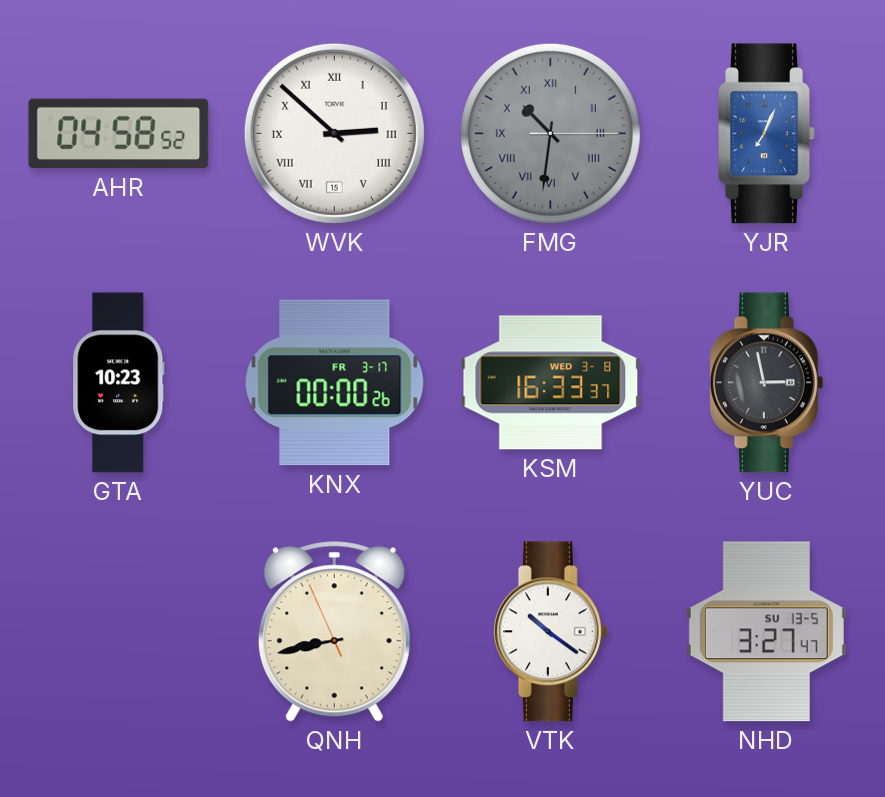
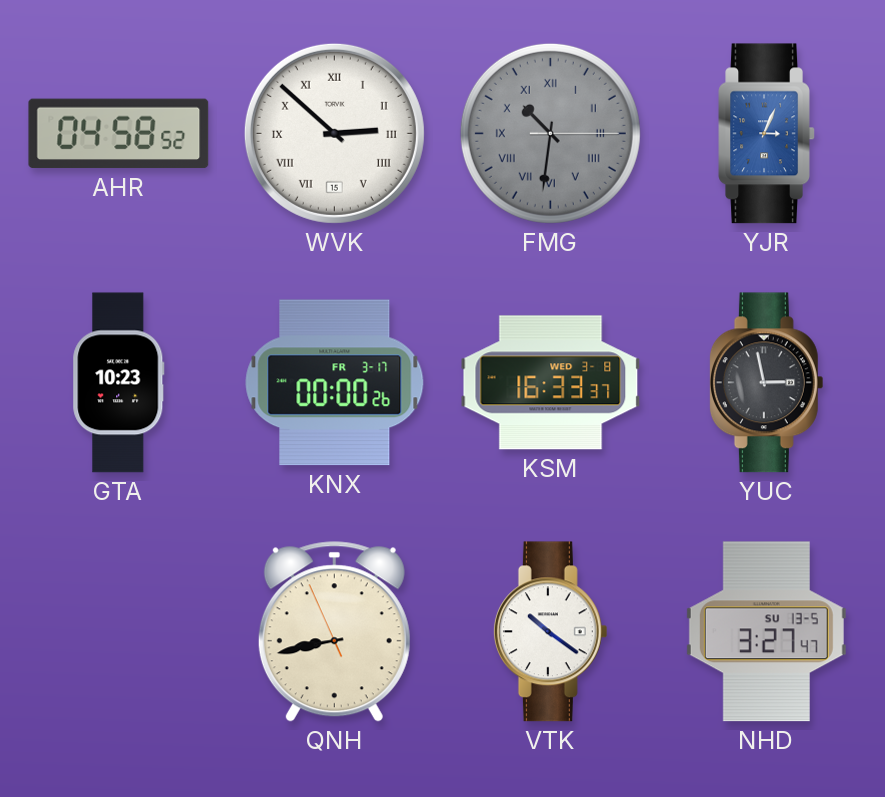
YJR: 7:04 -> 3:04 (767, 134)
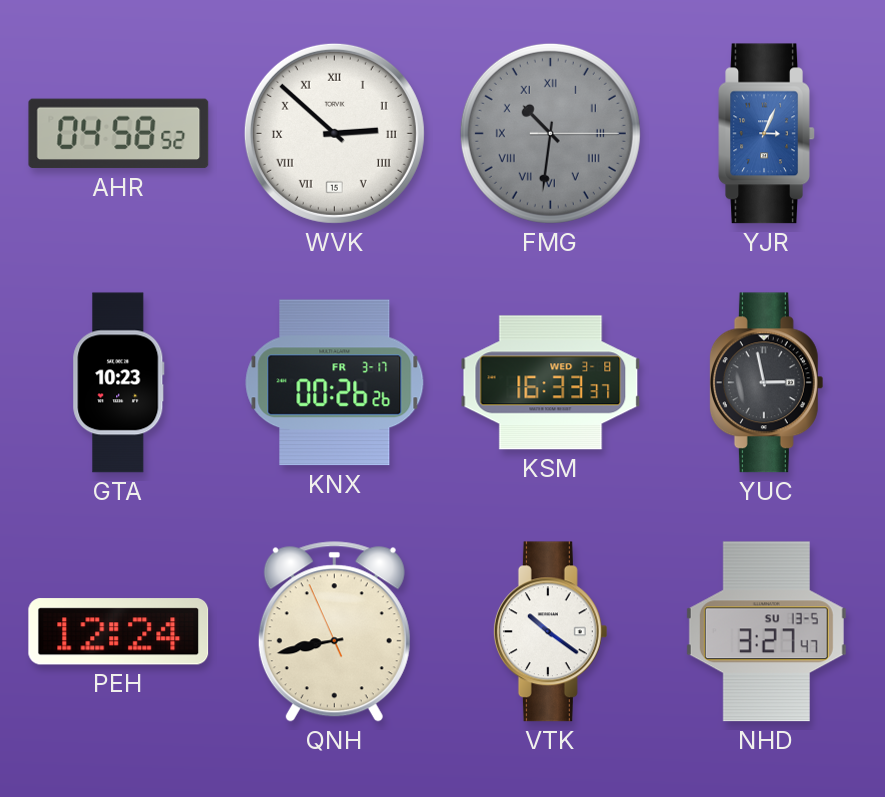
KNX: 00:00 -> 00:26 (335, 383)
PEH: none -> 12:24 (119, 632)
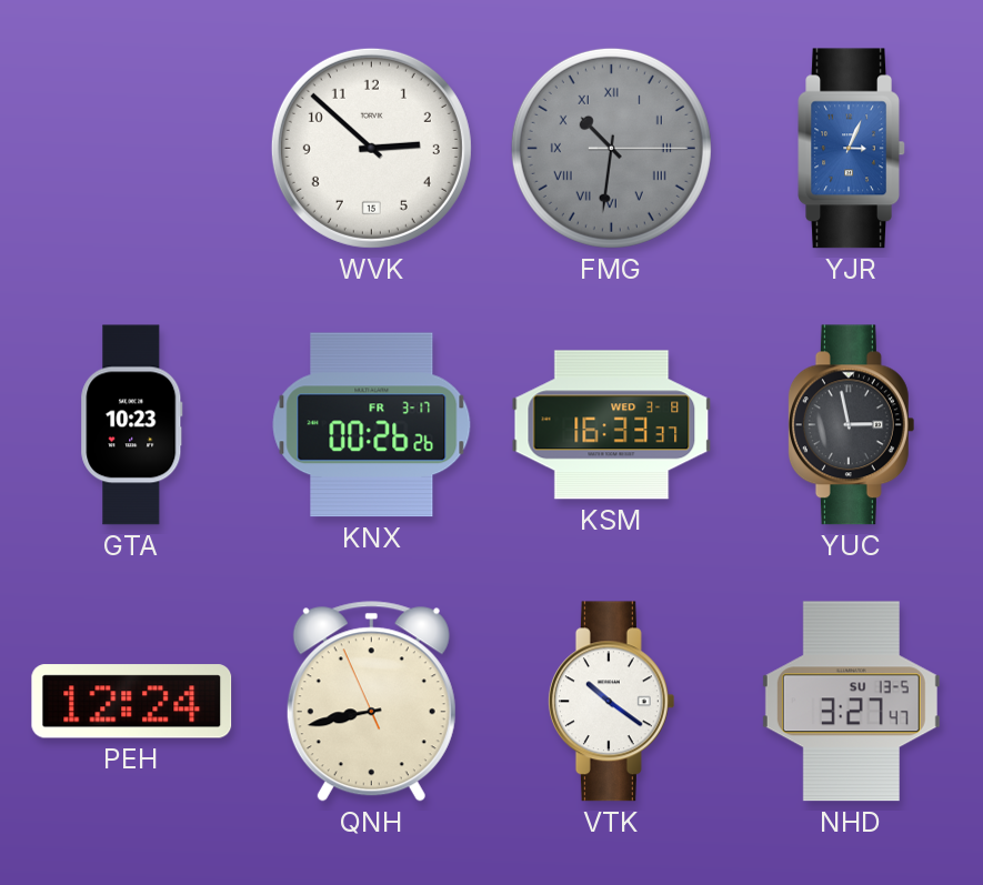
AHR: 04:58 -> none (119, 134)
WVK numerals: Roman -> Arabic (371, 148)
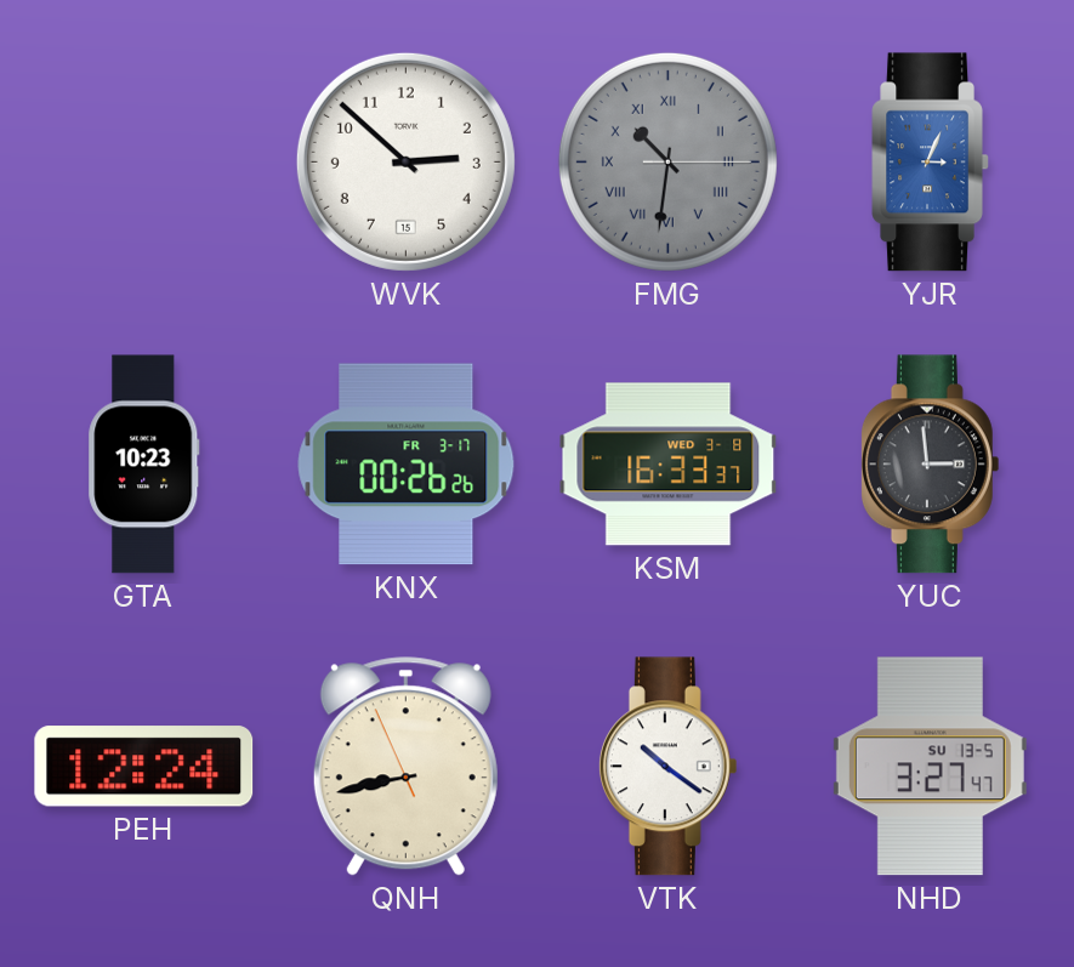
YUC: 2:58 -> 2:59 (930, 465)
